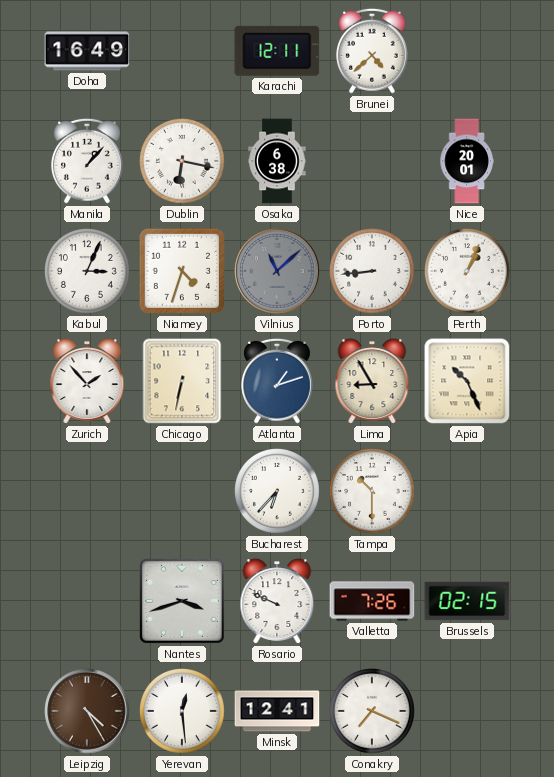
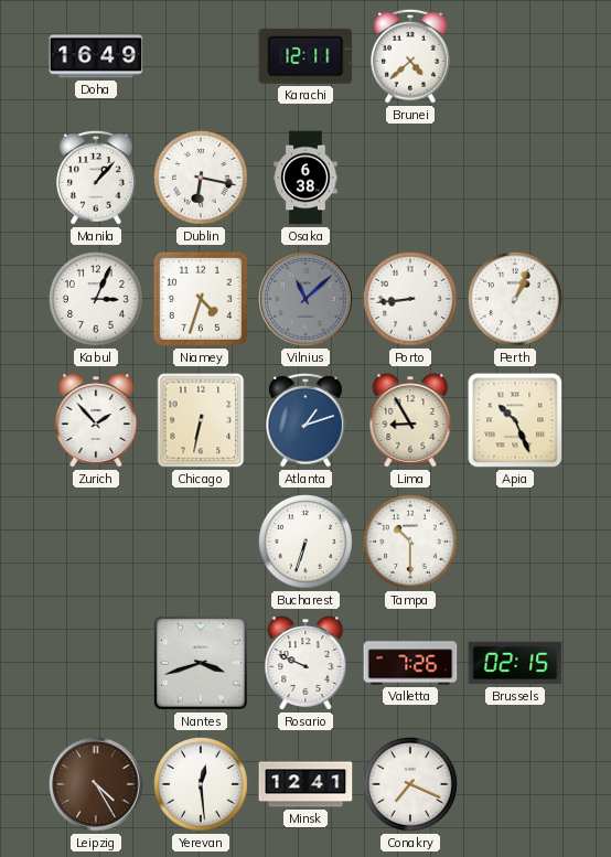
Nice: 20:01 -> none (467, 161)
Bucharest: 6:37 -> 6:33 (307, 543)
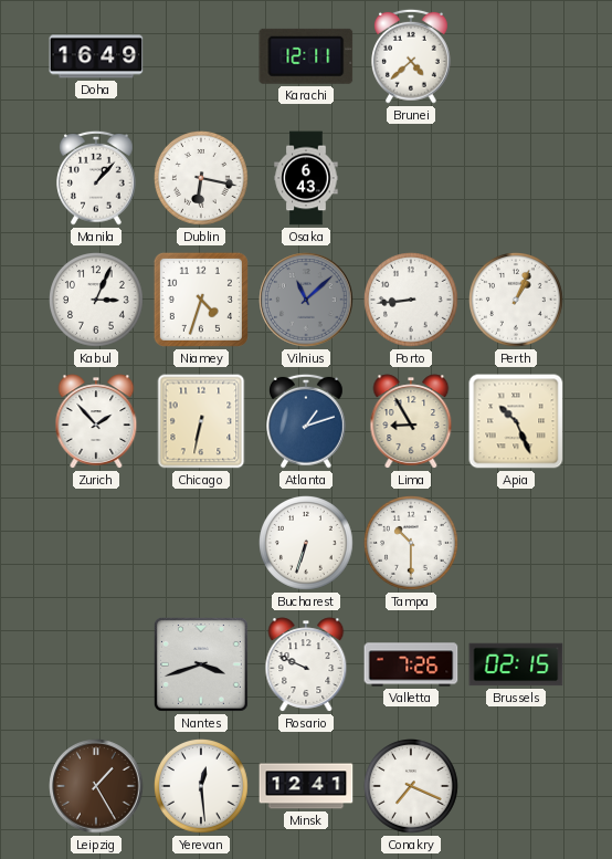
Osaka: 6:38 -> 6:43 (306, 178)
Leipzig: 4:25 -> 1:25 (96, 786)
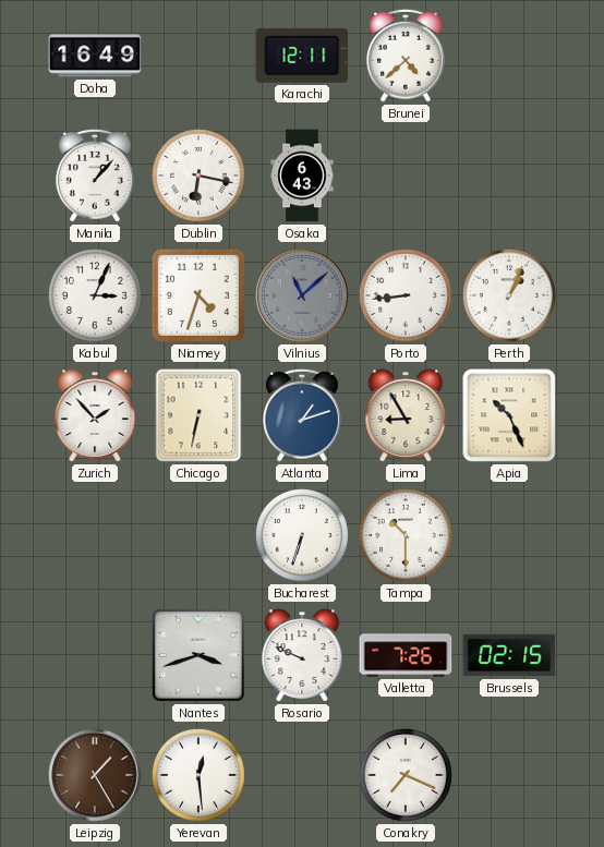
Minsk: 12:41 -> none (306, 786)
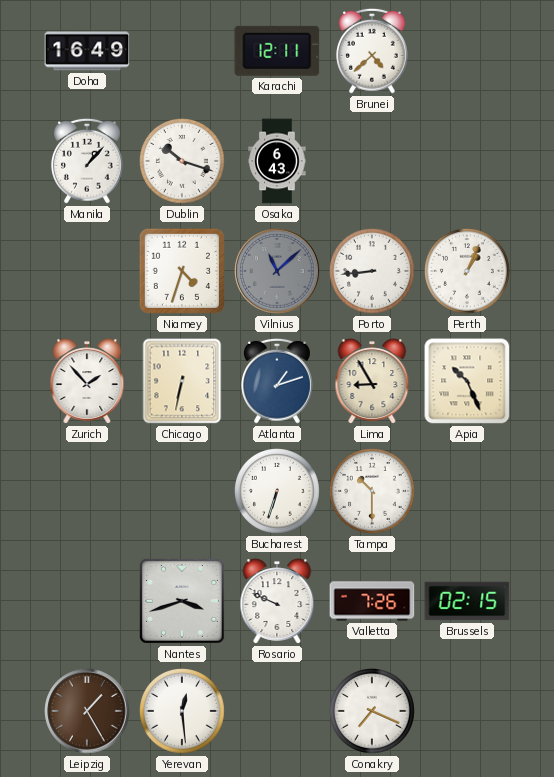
Dublin: 6:17 -> 10:18 (183, 162)
Kabul: 3:04 -> none (96, 297)
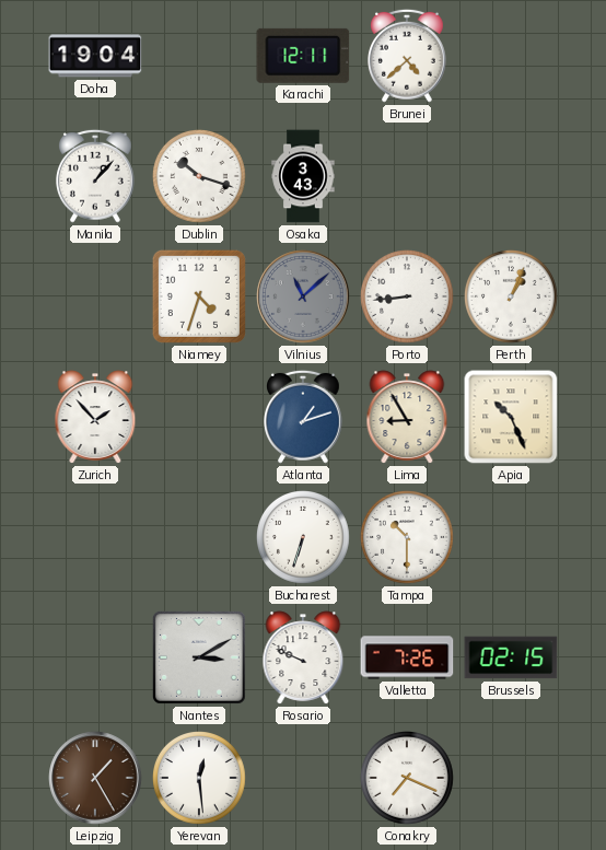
Doha: 16:49 -> 19:04 (95, 56)
Osaka: 6:43 -> 3:43 (303, 176)
Chicago: 6:32 -> none (182, 381)
Nantes: 3:42 -> 3:10 (199, 657)
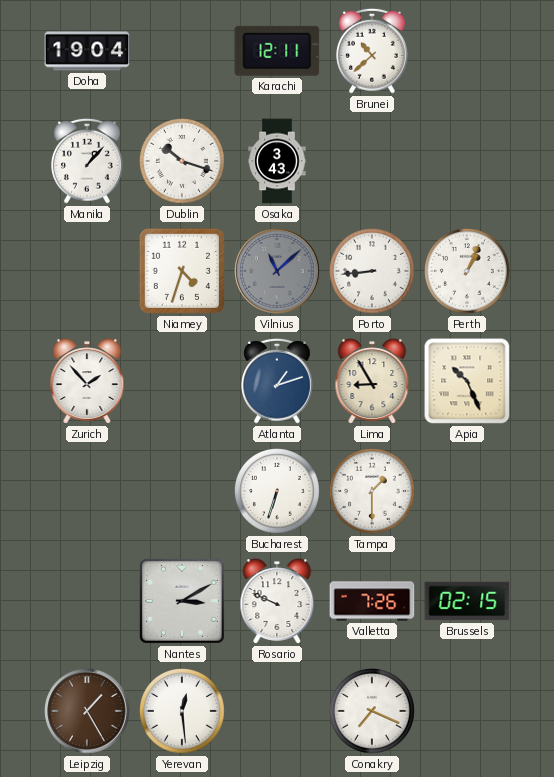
Brunei: 4:38 -> 10:38 (373, 51)
Tampa: 10:30 -> 1:30 (373, 492)
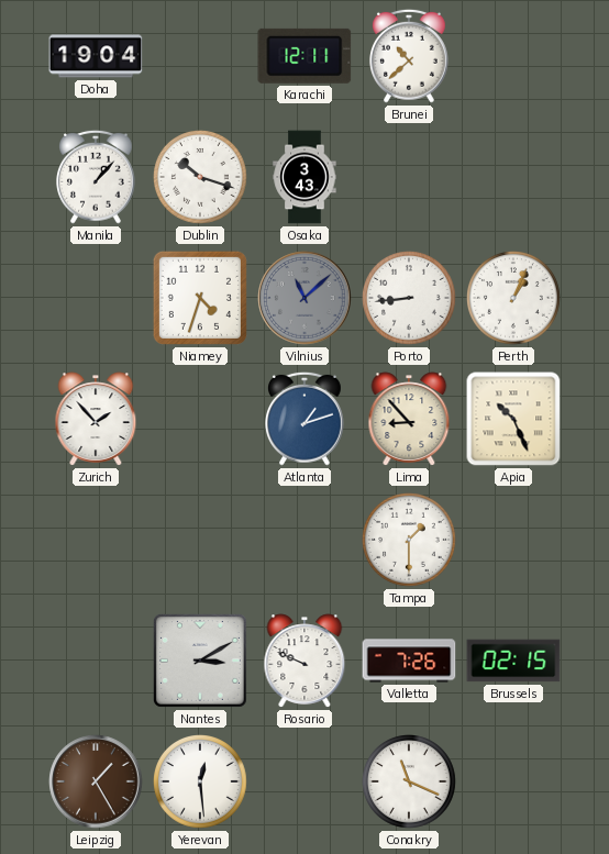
Lima: 8:55 -> 8:53 (409, 419)
Bucharest: 6:33 -> none (278, 492)
Conakry: 7:19 -> 11:19 (410, 783)
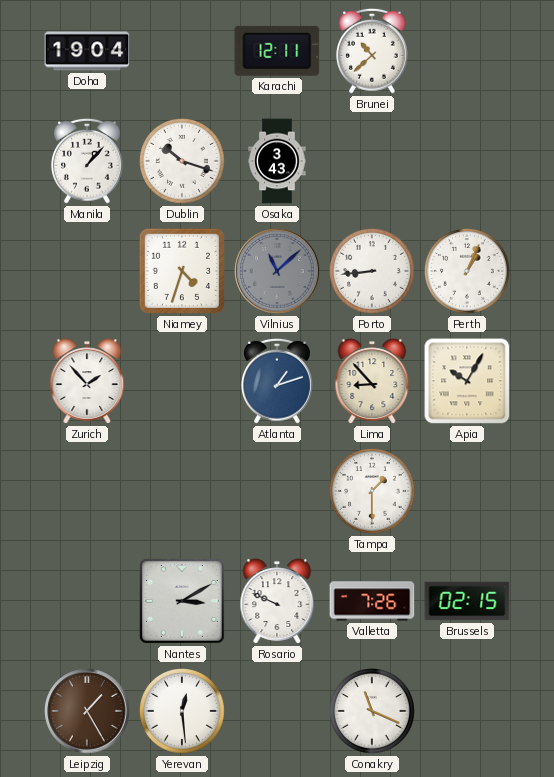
Apia: 10:26 -> 10:05 (467, 381)
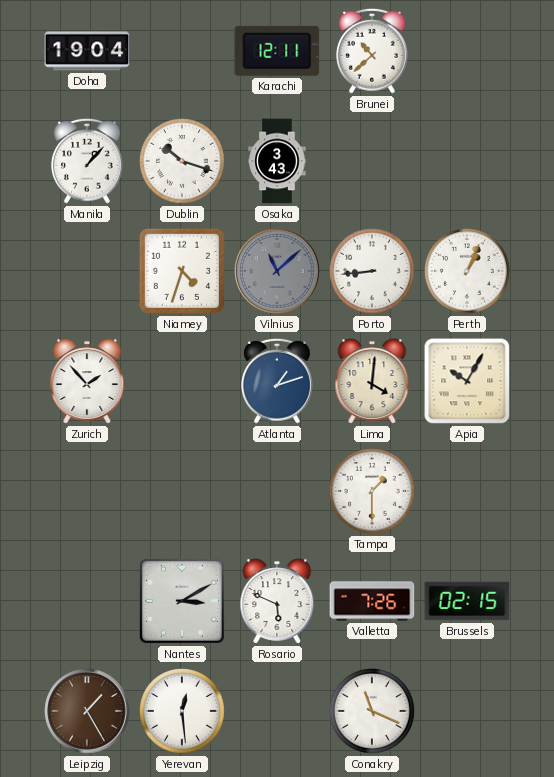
Lima: 8:53 -> 4:01 (372, 381)
Rosario: 9:49 -> 5:49 (277, 601)
